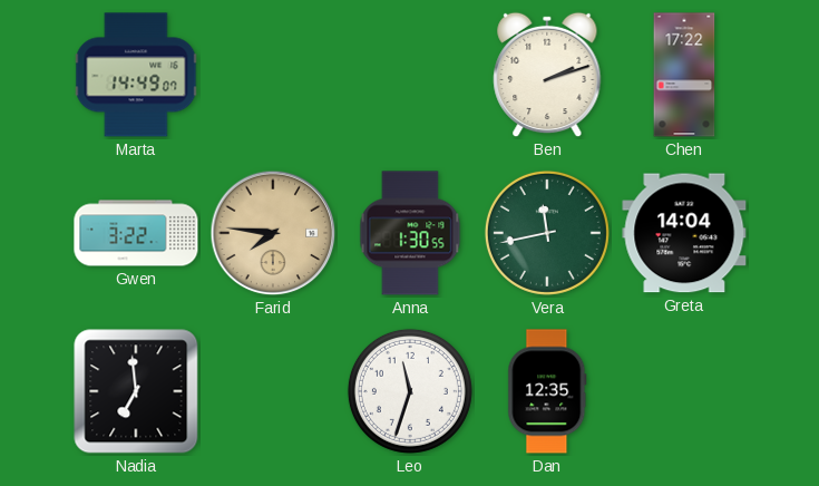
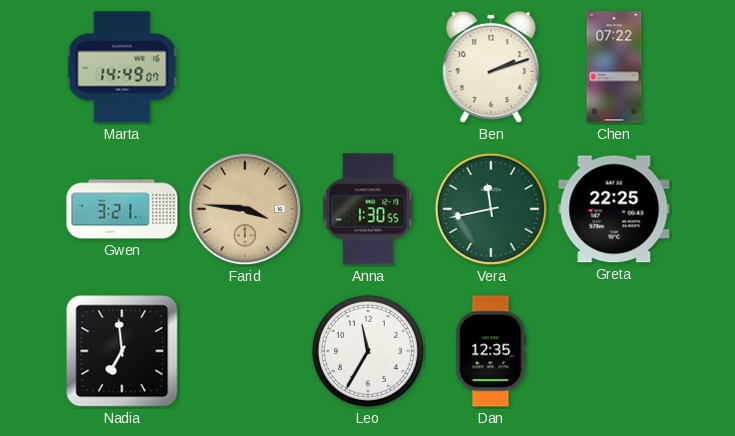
Chen: 17:22 -> 07:22 (614, 67)
Gwen: 3:22 -> 3:21 (122, 209)
Farid: 7:46 -> 3:46 (245, 209)
Greta: 14:04 -> 22:25 (614, 209)
Leo: 11:33 -> 11:35 (368, 351)
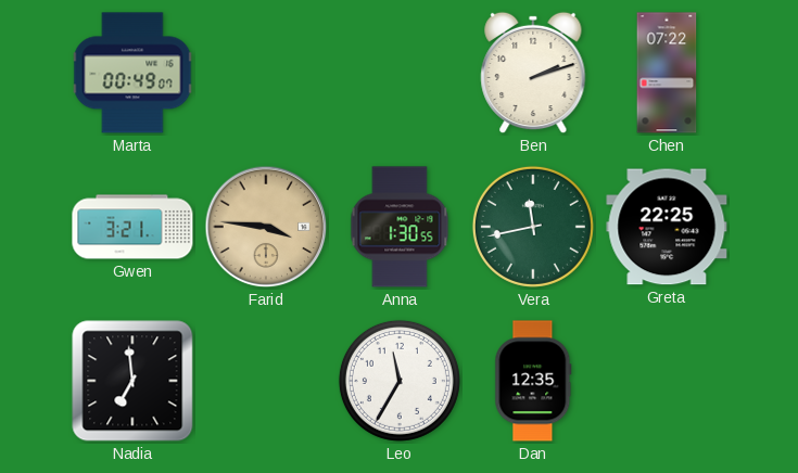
Marta: 14:49 -> 00:49 (132, 73)
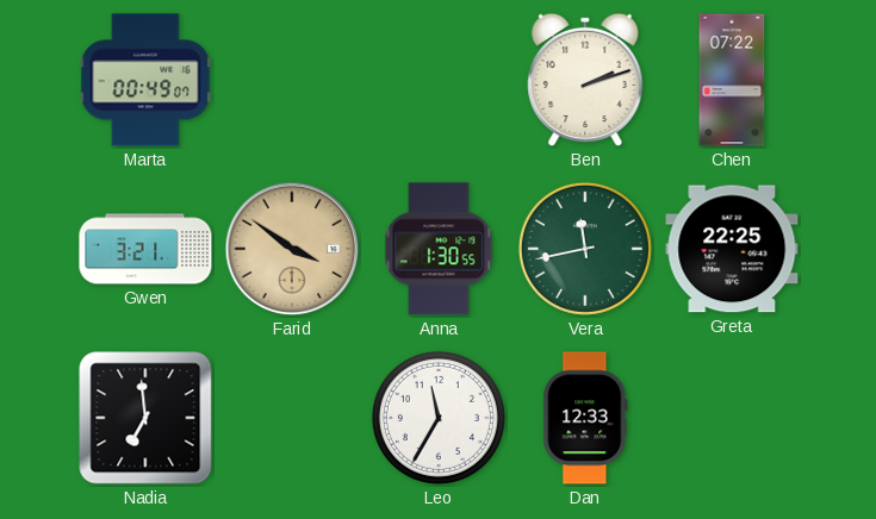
Farid: 3:46 -> 3:51 (292, 249)
Dan: 12:35 -> 12:33 (585, 418)
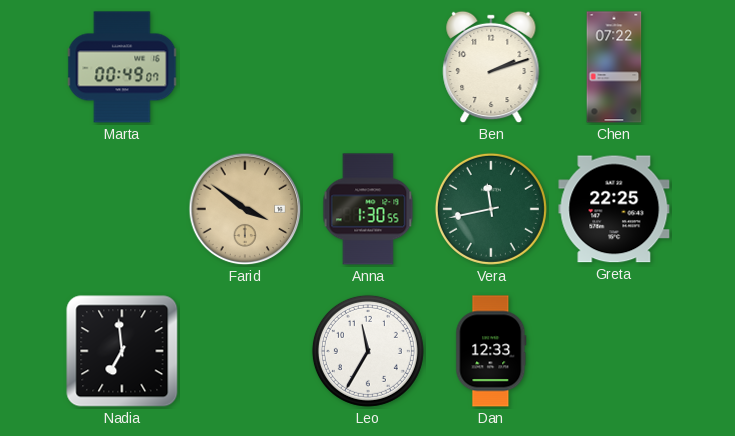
Gwen: 3:21 -> none (145, 249)
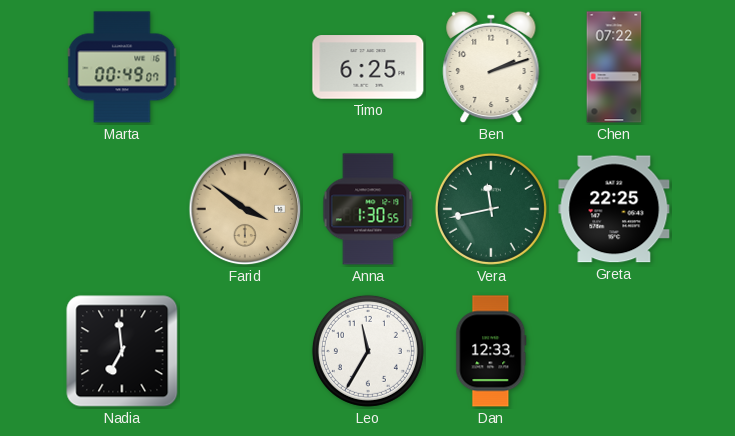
Timo: none -> 6:25 (368, 67)
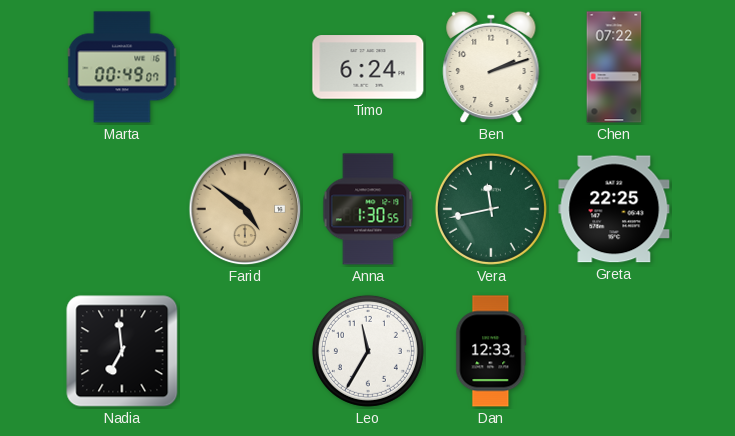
Timo: 6:25 -> 6:24 (368, 67)
Farid: 3:51 -> 4:51 (245, 209)
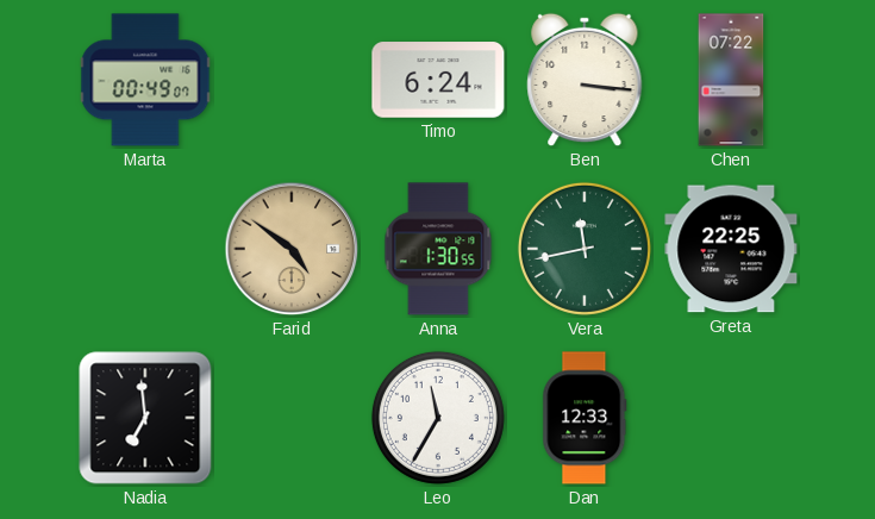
Ben: 2:12 -> 3:16 (585, 80)
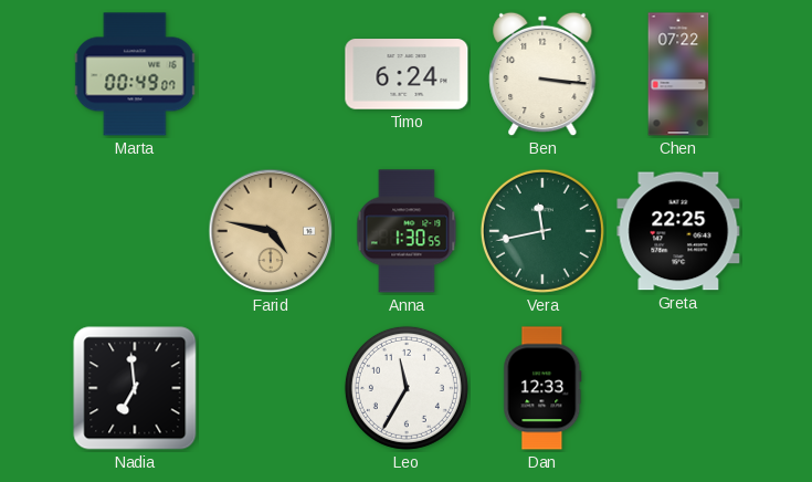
Farid: 4:51 -> 4:47 (271, 231)
